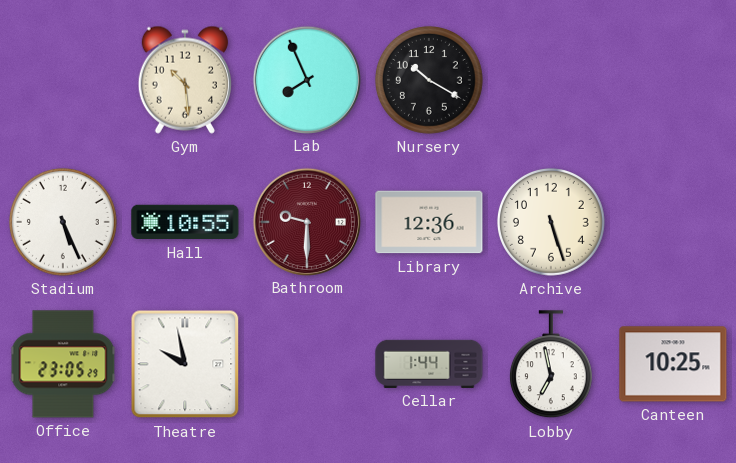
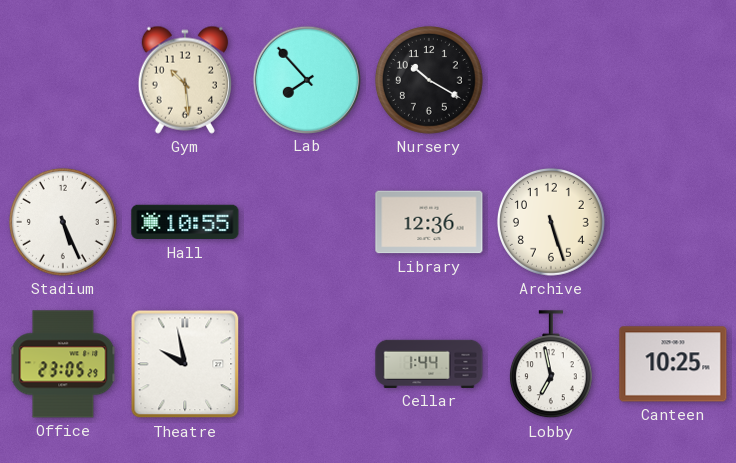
Lab: 7:56 -> 7:53 (306, 79)
Bathroom: 9:30 -> none (306, 221)
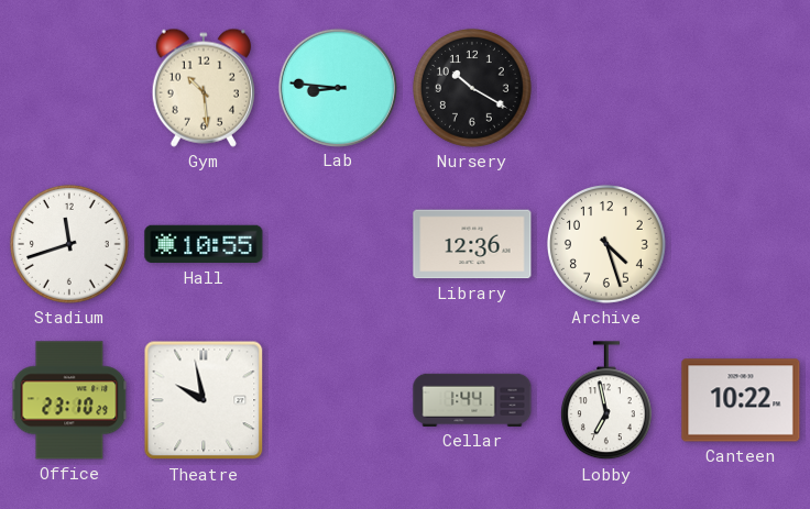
Lab: 7:53 -> 8:46 (337, 87)
Stadium: 5:26 -> 11:42 (69, 244)
Archive: 5:27 -> 4:27 (606, 244)
Office: 23:05 -> 23:10 (69, 400)
Canteen: 10:25 -> 10:22 (741, 400)
